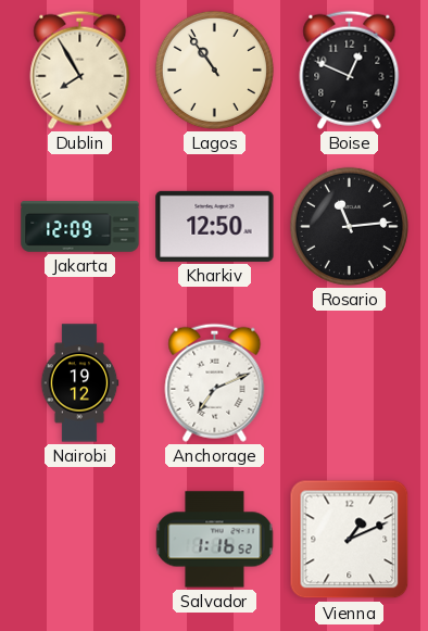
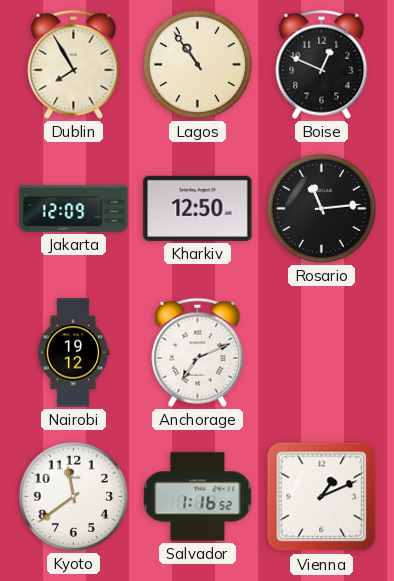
Kyoto: none -> 11:39 (73, 496)
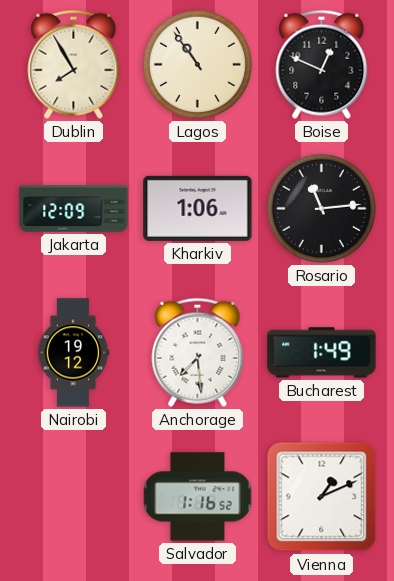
Kharkiv: 12:50 -> 1:06 (198, 208)
Anchorage: 7:11 -> 7:29 (198, 352)
Bucharest: none -> 1:49 (322, 353)
Kyoto: 11:39 -> none (73, 496)
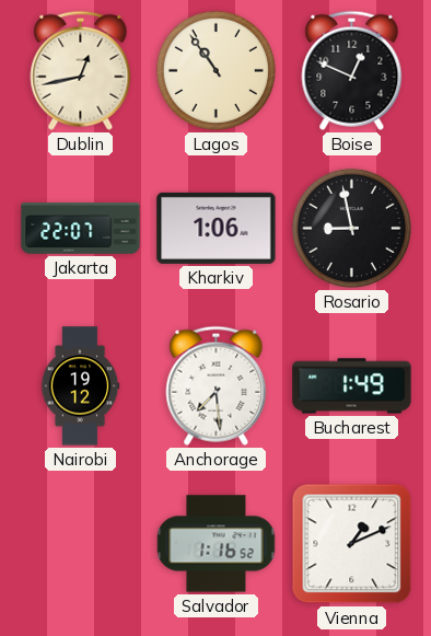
Dublin: 7:55 -> 12:43 (81, 70)
Jakarta: 12:09 -> 22:07 (81, 229)
Rosario: 11:14 -> 8:58 (351, 228)
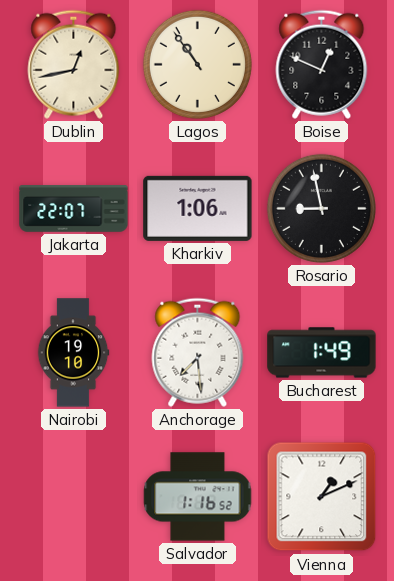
Nairobi: 19:12 -> 19:10 (73, 353)
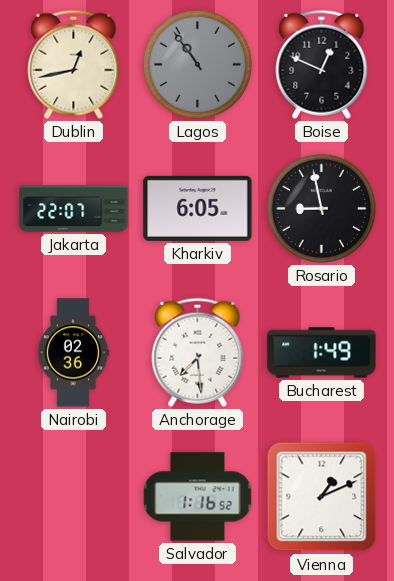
Lagos dial: cream -> grey (197, 64)
Kharkiv: 1:06 -> 6:05 (198, 208)
Nairobi: 19:10 -> 02:36 (73, 353)
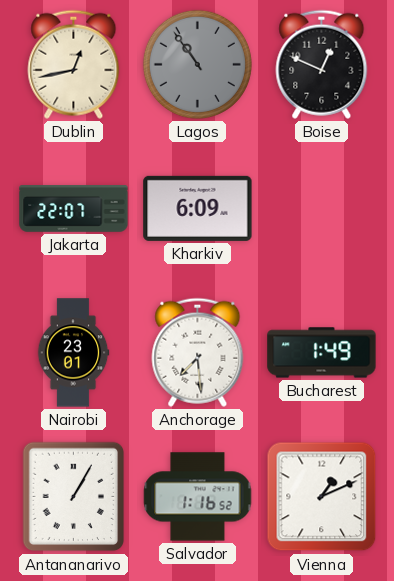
Kharkiv: 6:05 -> 6:09 (198, 208)
Rosario: 8:58 -> none (321, 208)
Nairobi: 02:36 -> 23:01 (73, 353)
Antananarivo: none -> 1:05 (74, 497)
